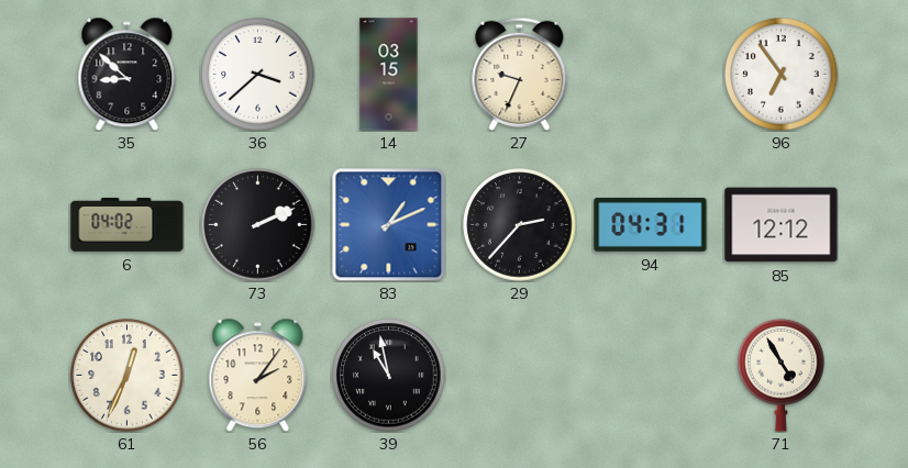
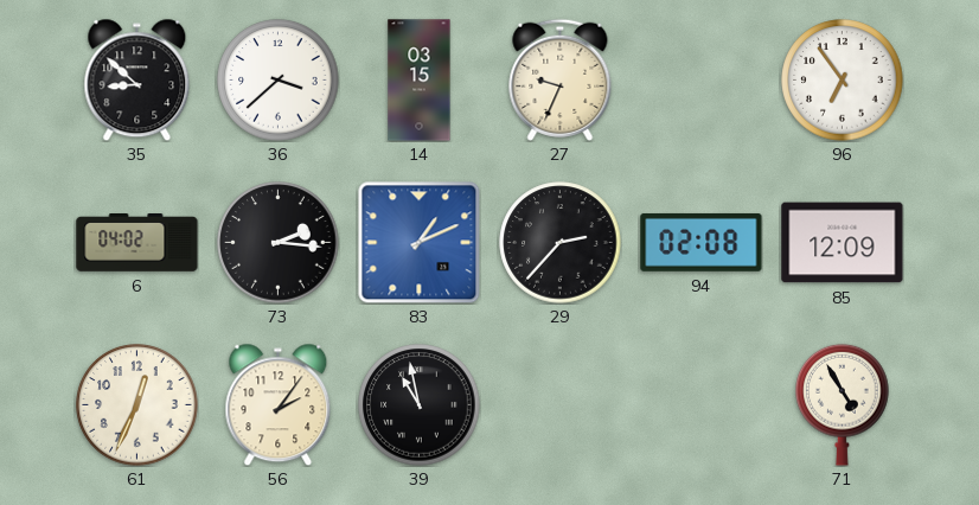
73: 2:11 -> 2:16 (279, 243)
94: 04:31 -> 02:08 (702, 242)
85: 12:12 -> 12:09 (843, 243)
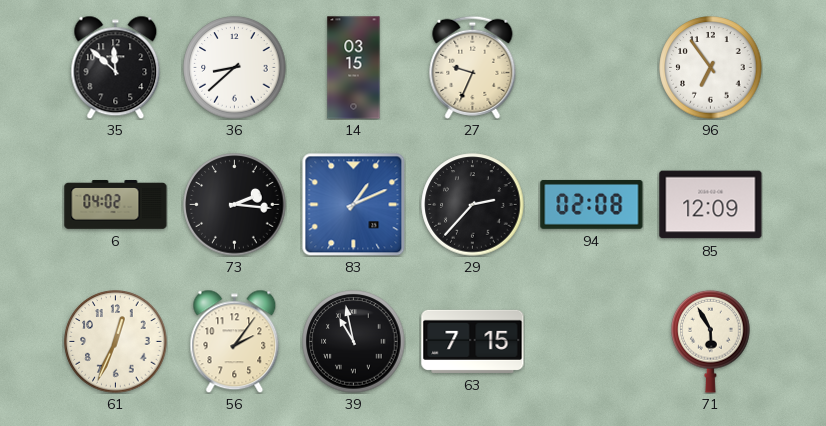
35: 8:52 -> 11:52 (116, 67)
36: 3:38 -> 8:38 (235, 68)
63: none -> 7:15 (473, 341)
71: 4:55 -> 5:55 (711, 341)
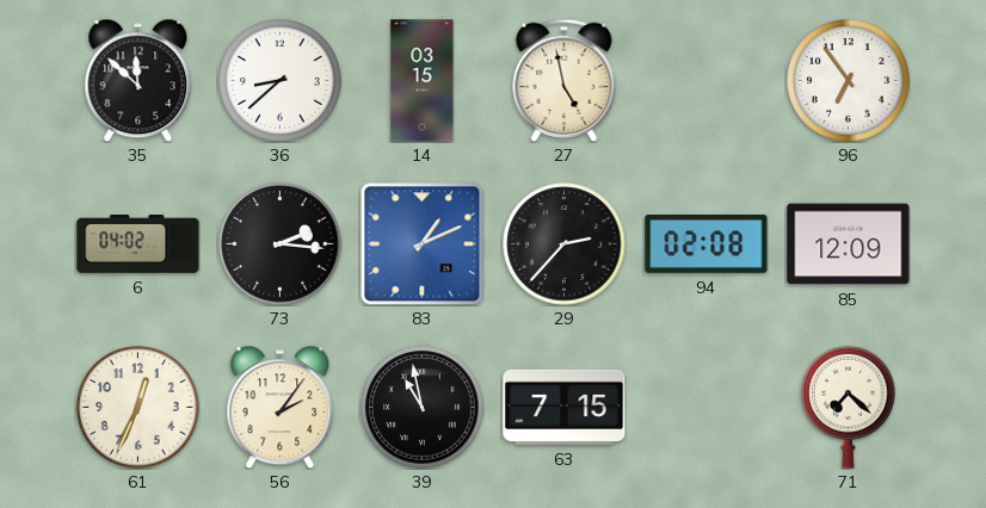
27: 9:34 -> 4:58 (565, 80)
71: 5:55 -> 7:22 (849, 407)
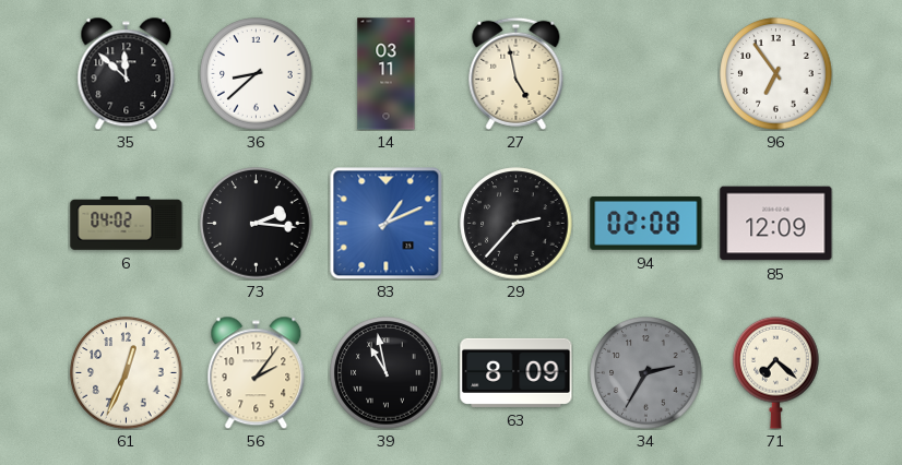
14: 03:15 -> 03:11 (387, 74)
63: 7:15 -> 8:09 (517, 372)
34: none -> 2:35 (646, 373)
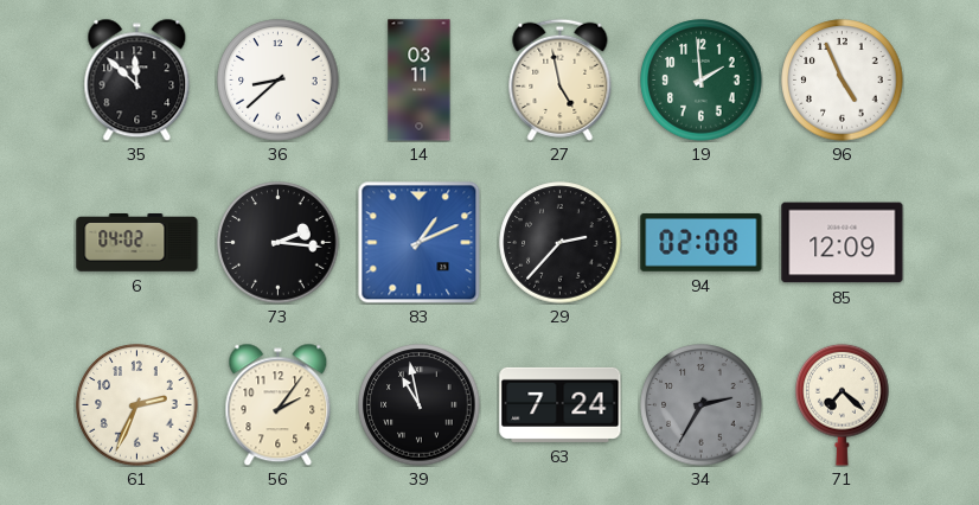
19: none -> 1:59 (702, 81)
96: 6:54 -> 4:56 (843, 81)
61: 12:34 -> 2:34 (137, 405)
63: 8:09 -> 7:24 (561, 404)
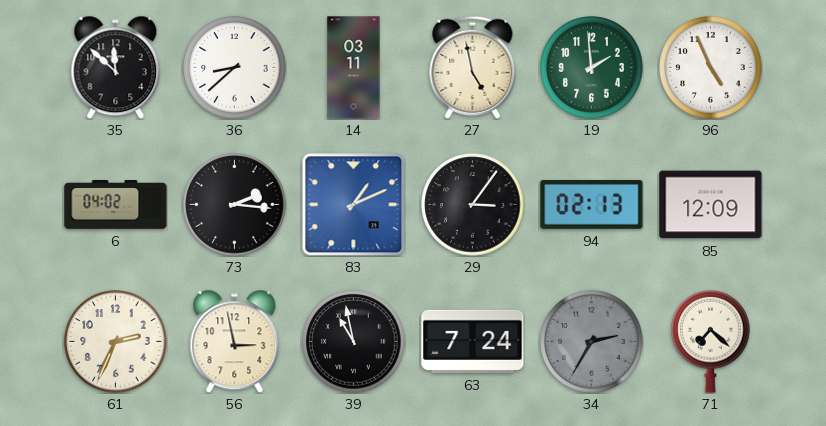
29: 2:37 -> 3:06 (473, 205)
94: 02:08 -> 02:13 (592, 204)
56: 2:06 -> 2:58 (235, 341)
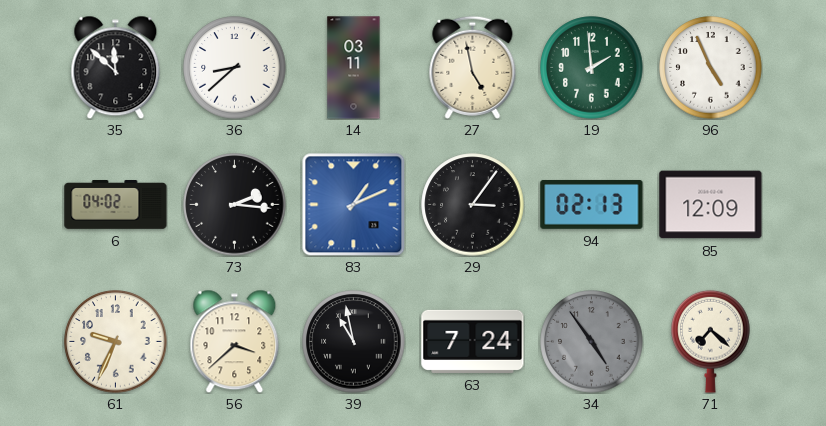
61: 2:34 -> 9:34 (116, 342)
56: 2:58 -> 3:38 (235, 341)
34: 2:35 -> 4:54 (592, 342)
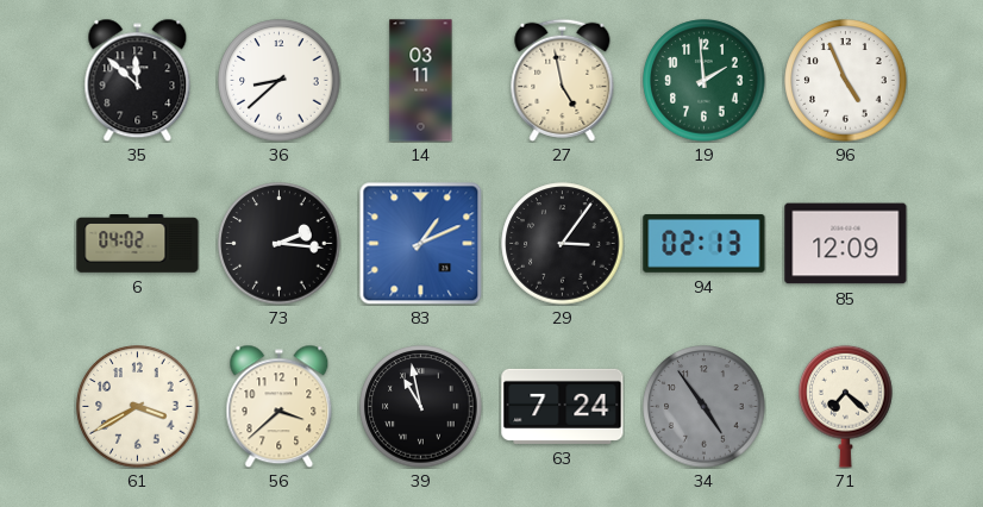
61: 9:34 -> 3:40 (138, 407)
